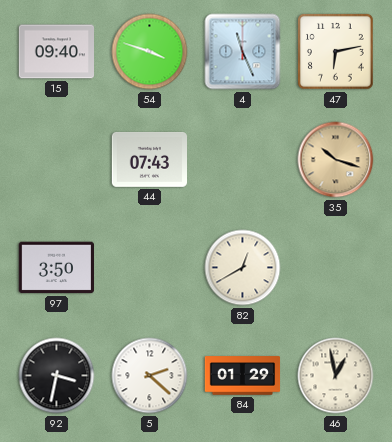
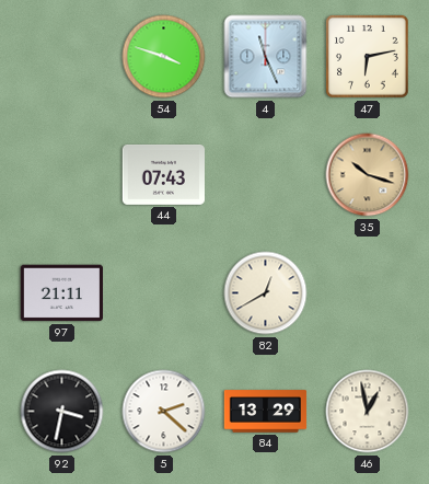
15: 09:40 -> none (57, 52)
97: 3:50 -> 21:11 (61, 293)
84: 01:29 -> 13:29 (266, 412)
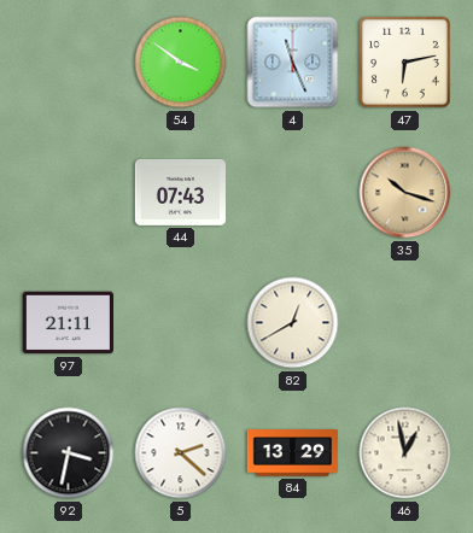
54: 3:48 -> 3:51 (181, 63)
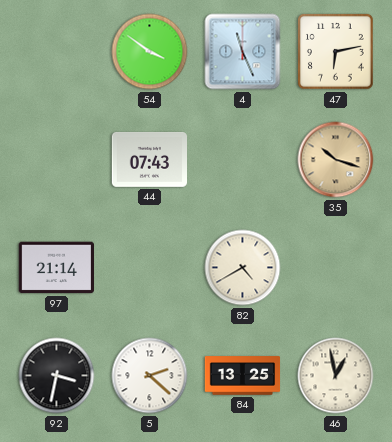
97: 21:11 -> 21:14 (56, 268)
82: 12:40 -> 4:40 (243, 268)
84: 13:29 -> 13:25 (243, 376)
